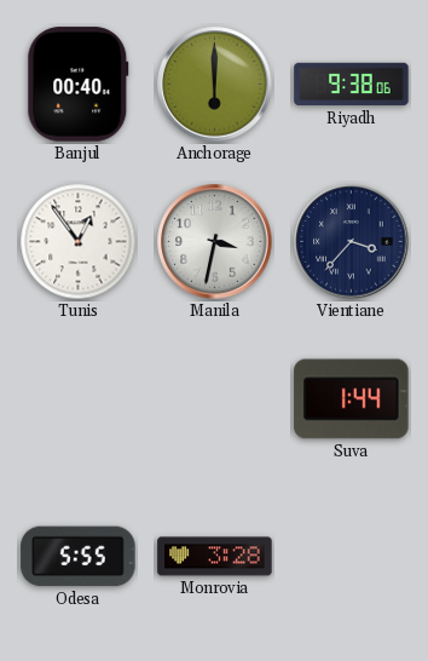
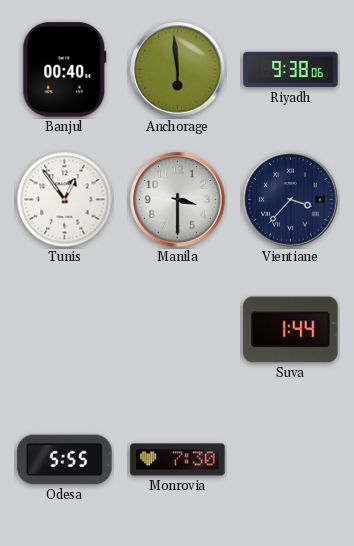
Anchorage: 6:00 -> 5:59 (178, 70)
Manila: 3:32 -> 3:30 (178, 200)
Monrovia: 3:28 -> 7:30 (178, 460)
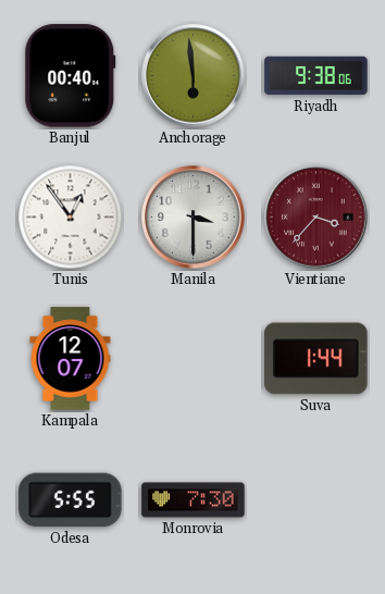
Vientiane dial: navy -> burgundy (316, 218)
Kampala: none -> 12:07 (71, 359)
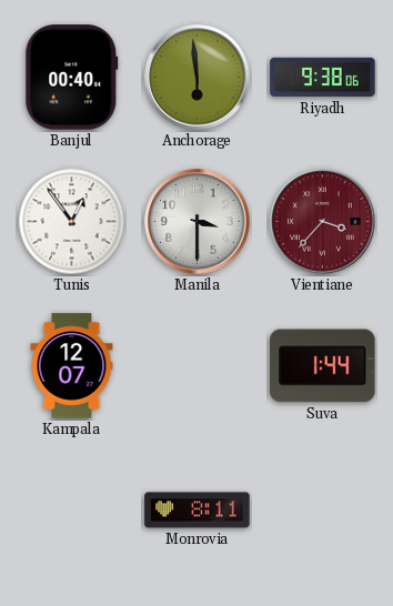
Odesa: 5:55 -> none (71, 500)
Monrovia: 7:30 -> 8:11 (198, 511)
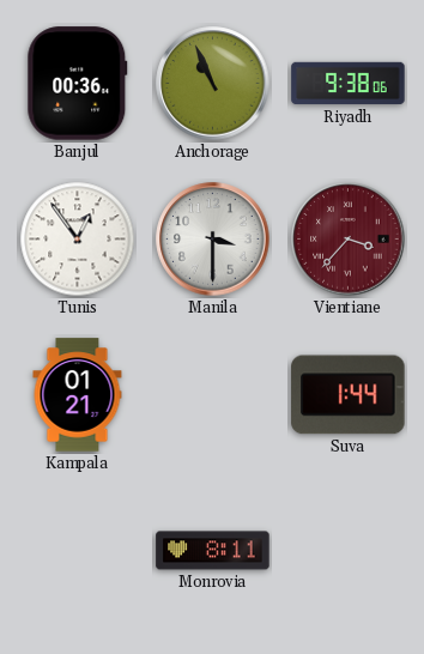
Banjul: 00:40 -> 00:36 (78, 84)
Anchorage: 5:59 -> 10:56 (213, 84)
Kampala: 12:07 -> 01:21 (78, 395)
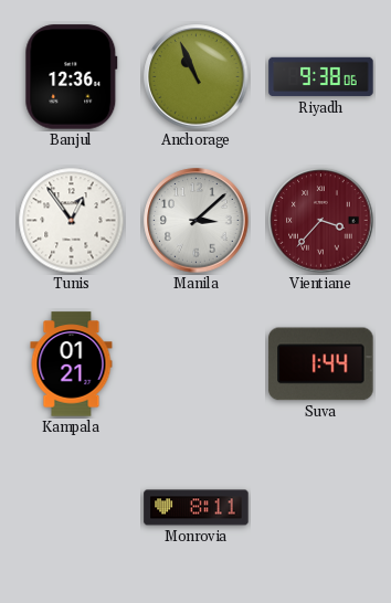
Banjul: 00:36 -> 12:36 (72, 77)
Manila: 3:30 -> 3:08 (197, 221)
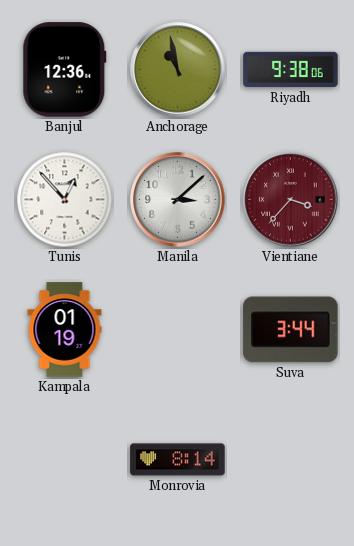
Anchorage: 10:56 -> 10:58 (178, 70)
Tunis: 12:54 -> 12:53 (65, 200)
Kampala: 01:21 -> 01:19 (65, 330)
Suva: 1:44 -> 3:44 (291, 330)
Monrovia: 8:11 -> 8:14 (178, 460)
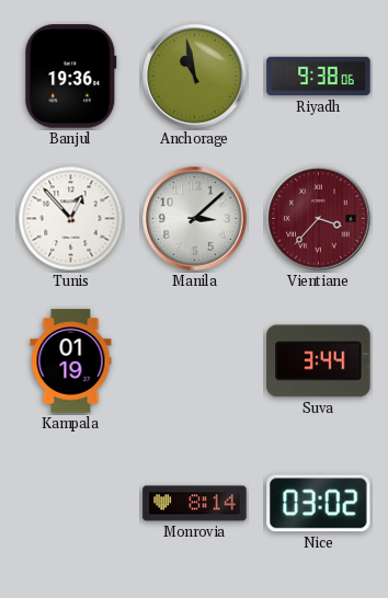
Banjul: 12:36 -> 19:36 (71, 77)
Nice: none -> 03:02 (319, 504)
